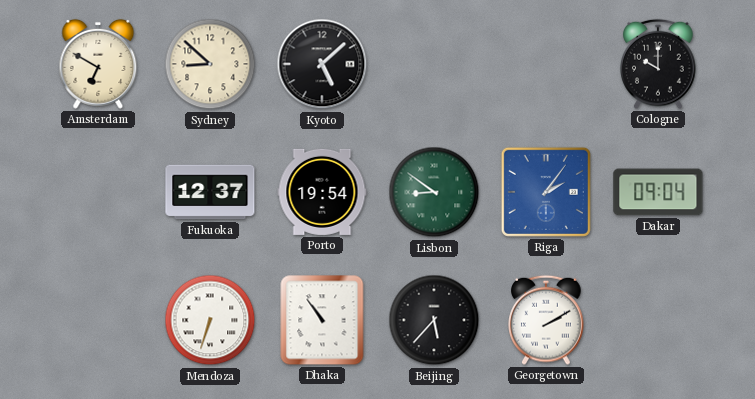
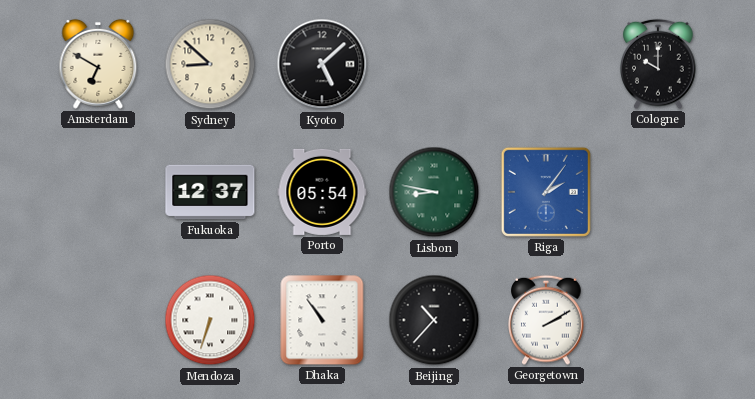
Porto: 19:54 -> 05:54 (322, 192)
Lisbon: 8:51 -> 8:47 (434, 192)
Dakar: 09:04 -> none (658, 192)
Beijing: 5:37 -> 10:37 (434, 320)
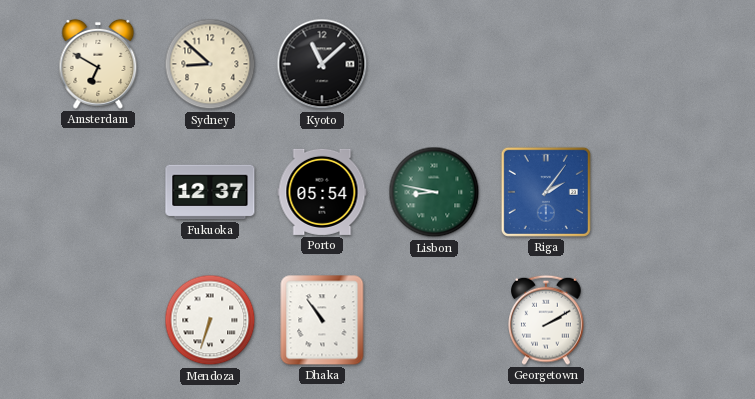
Kyoto: 5:08 -> 11:08 (322, 64)
Cologne: 10:00 -> none (658, 64)
Beijing: 10:37 -> none (434, 320)
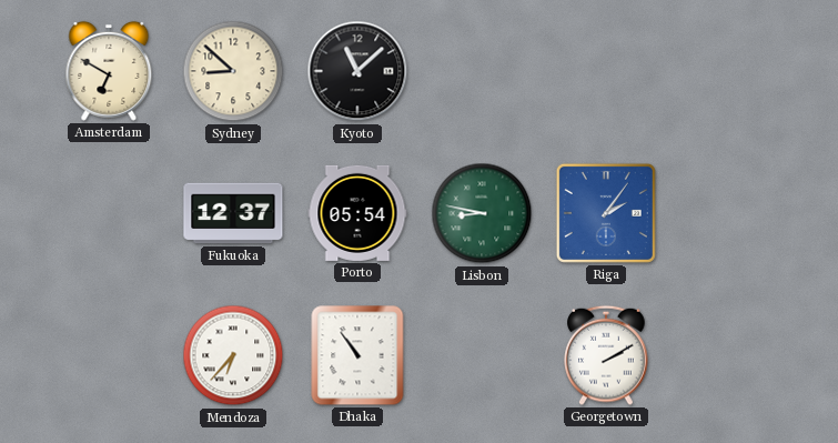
Mendoza: 6:33 -> 6:37 (233, 355)
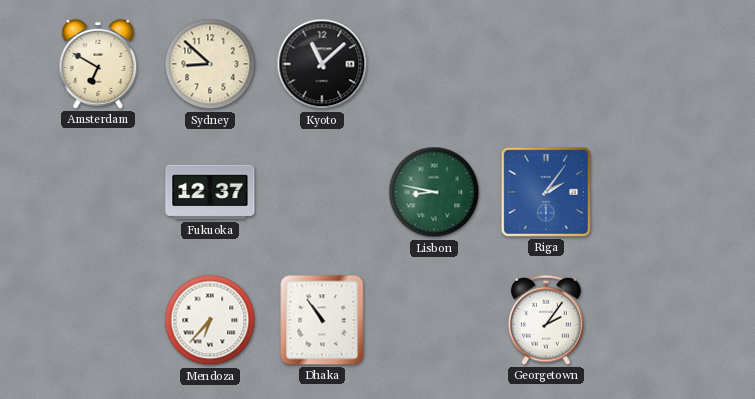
Porto: 05:54 -> none (357, 213)
Georgetown: 2:10 -> 2:06 (546, 320)
